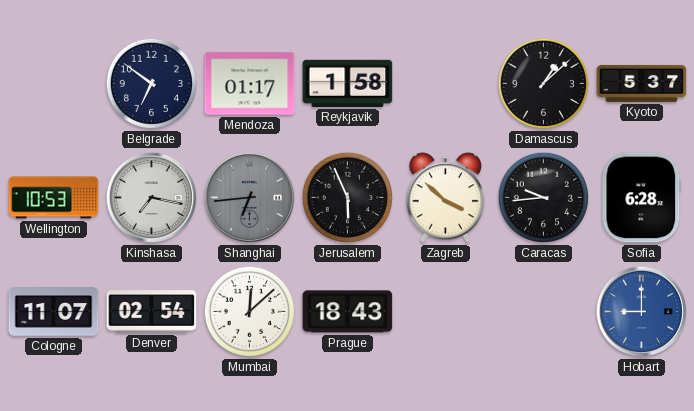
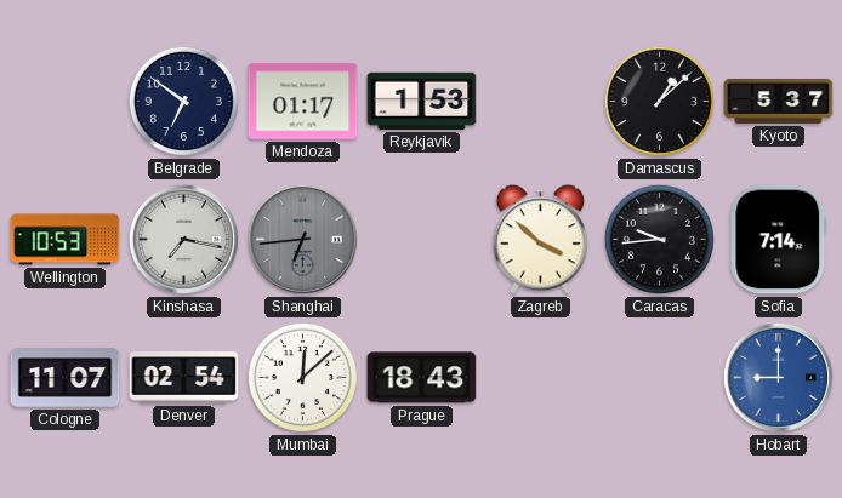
Reykjavik: 1:58 -> 1:53 (422, 101)
Jerusalem: 5:56 -> none (347, 197)
Sofia: 6:28 -> 7:14 (779, 240)
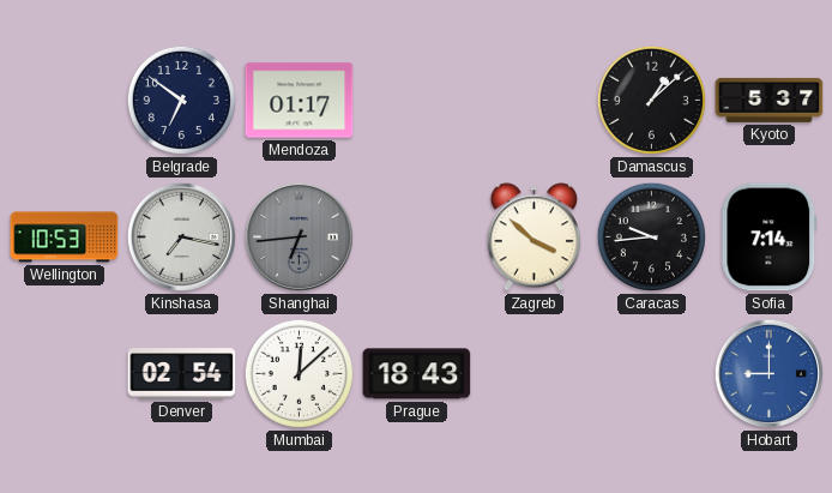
Reykjavik: 1:53 -> none (422, 101)
Cologne: 11:07 -> none (66, 378)
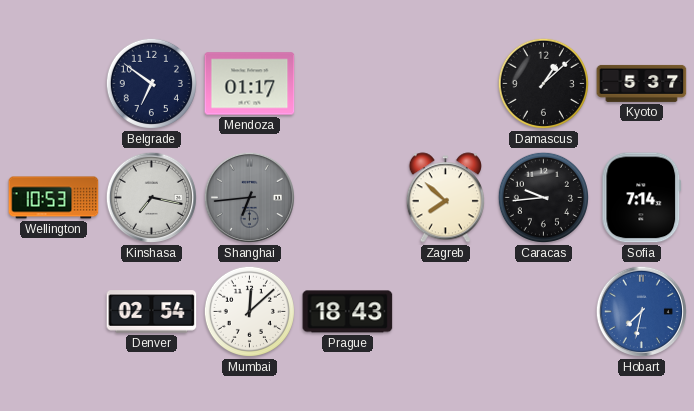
Zagreb: 3:52 -> 7:52 (445, 198)
Hobart: 9:00 -> 7:32 (641, 311)
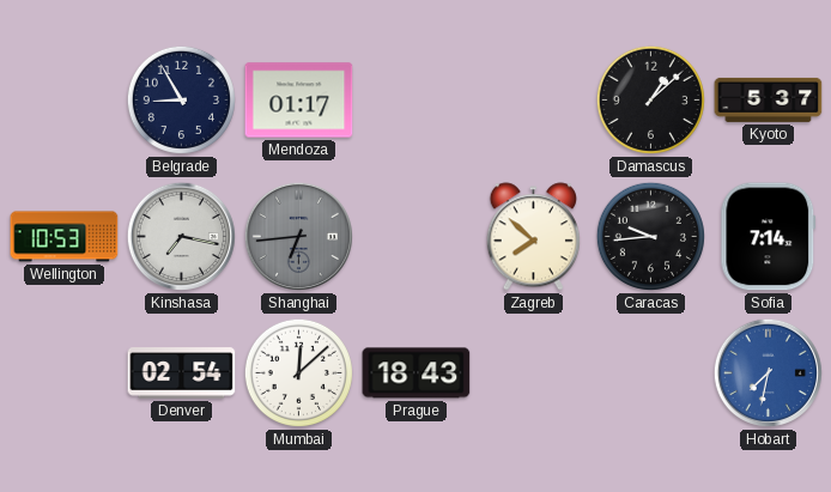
Belgrade: 6:51 -> 8:55 (181, 99)
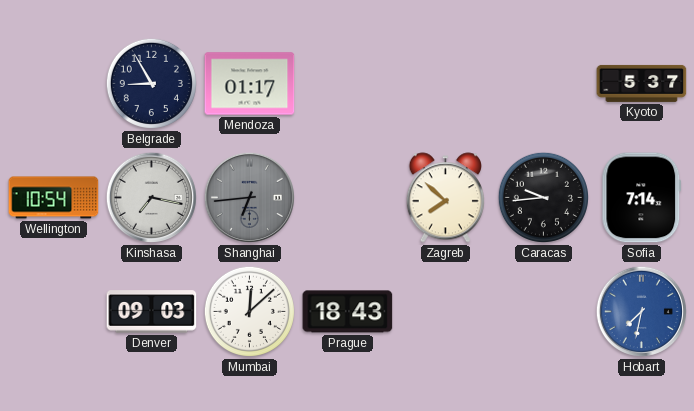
Damascus: 1:08 -> none (650, 99)
Wellington: 10:53 -> 10:54 (54, 198)
Denver: 02:54 -> 09:03 (152, 312)
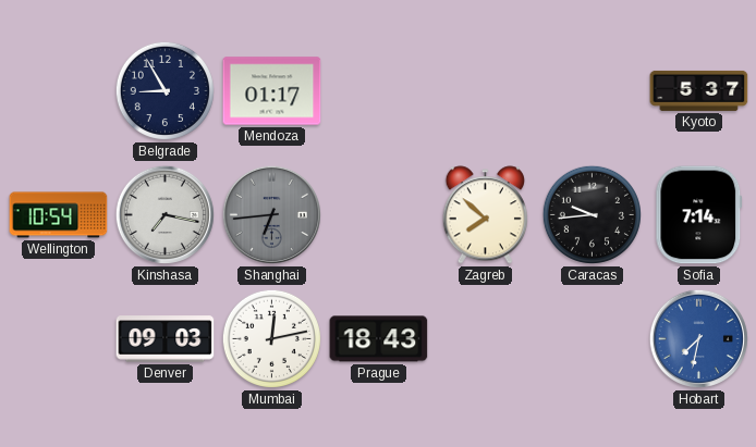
Mumbai: 12:08 -> 12:13 (271, 338)
